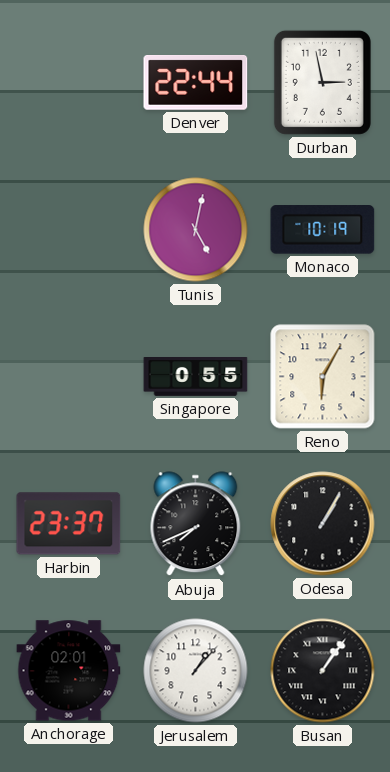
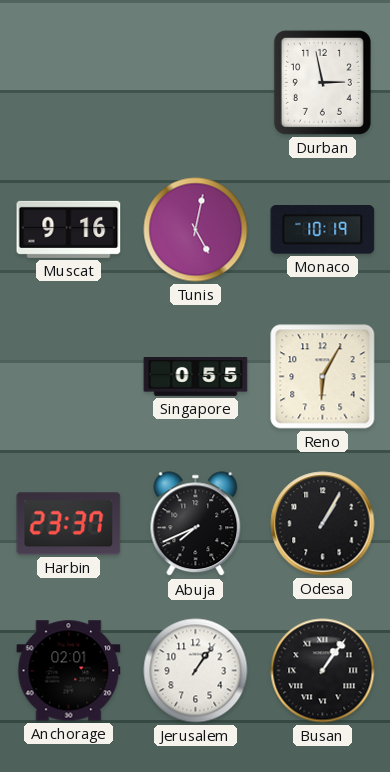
Denver: 22:44 -> none (196, 83)
Muscat: none -> 9:16 (69, 229)
Jerusalem: 1:07 -> 1:06 (196, 671)
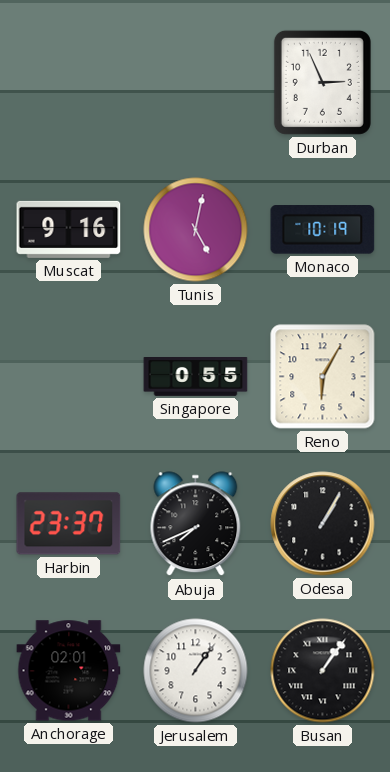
Durban: 2:58 -> 2:56 (322, 82)
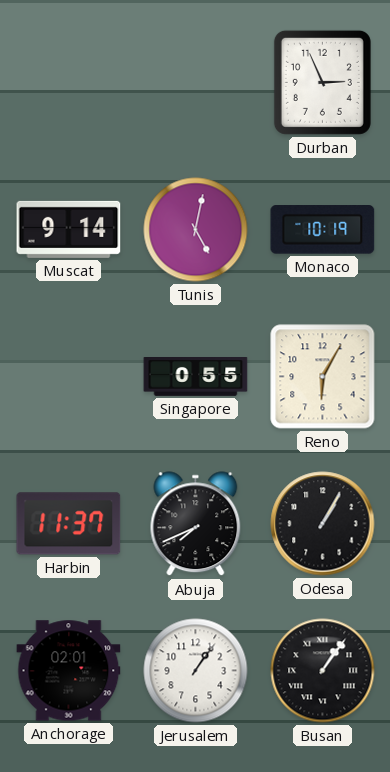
Muscat: 9:16 -> 9:14 (69, 229)
Harbin: 23:37 -> 11:37 (69, 524)
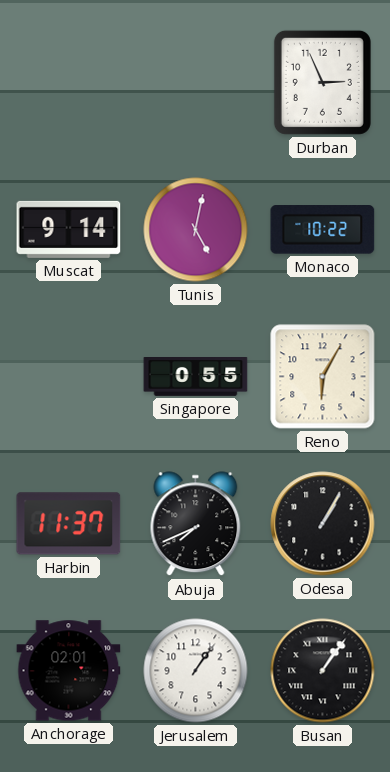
Monaco: 10:19 -> 10:22 (323, 230)
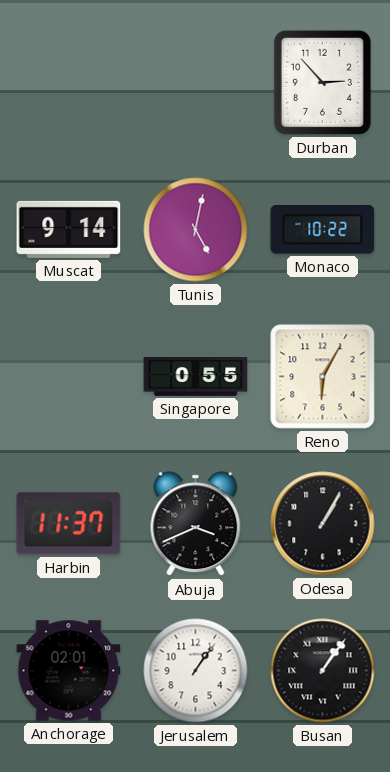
Durban: 2:56 -> 2:53 (322, 82)
Abuja: 7:41 -> 3:41 (196, 524)
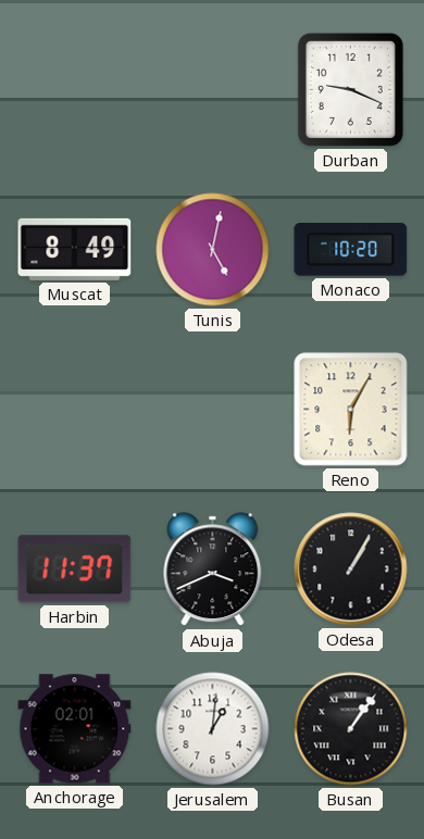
Durban: 2:53 -> 9:19 (350, 89)
Muscat: 9:14 -> 8:49 (75, 249)
Monaco: 10:22 -> 10:20 (351, 250)
Singapore: 0:55 -> none (196, 377)
Jerusalem: 1:06 -> 1:01 (213, 729)
